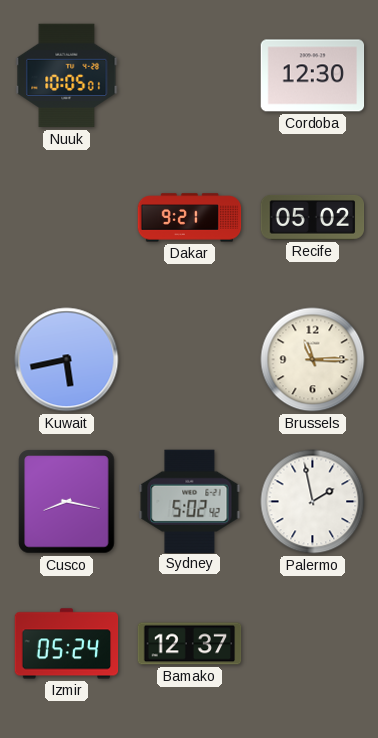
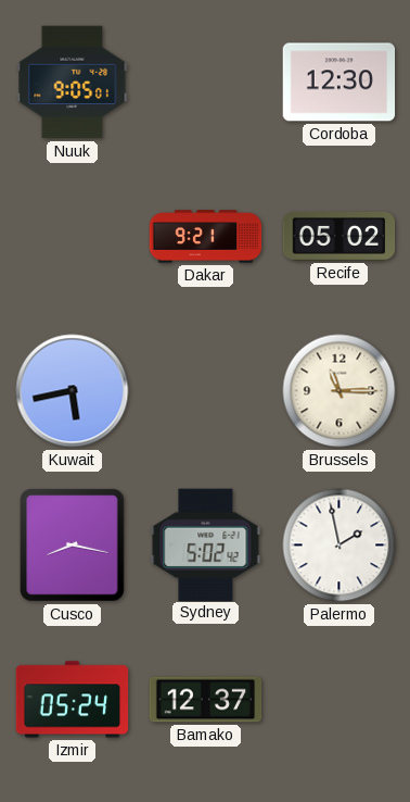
Nuuk: 10:05 -> 9:05 (73, 83)
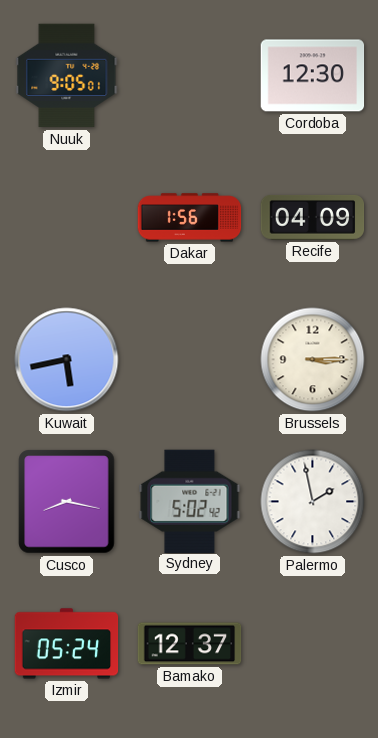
Dakar: 9:21 -> 1:56 (190, 218)
Recife: 05:02 -> 04:09 (313, 217)
Brussels: 11:15 -> 3:15 (313, 360)
